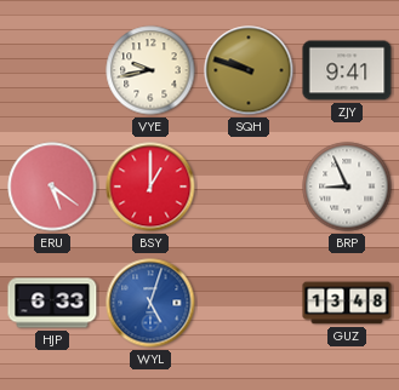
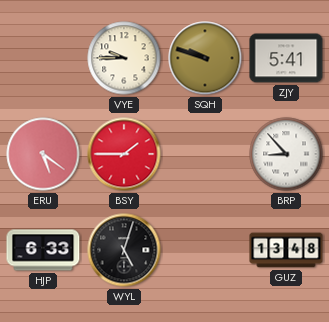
VYE: 9:43 -> 9:45 (124, 58)
ZJY: 9:41 -> 5:41 (286, 58)
BSY: 1:00 -> 1:45 (124, 154)
BRP: 8:56 -> 8:53 (286, 154)
WYL dial: blue -> black (124, 250)
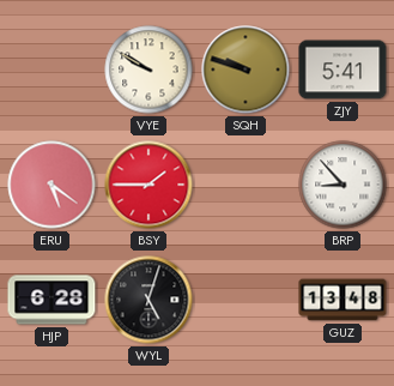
VYE: 9:45 -> 9:50 (148, 70)
HJP: 6:33 -> 6:28 (51, 300)
